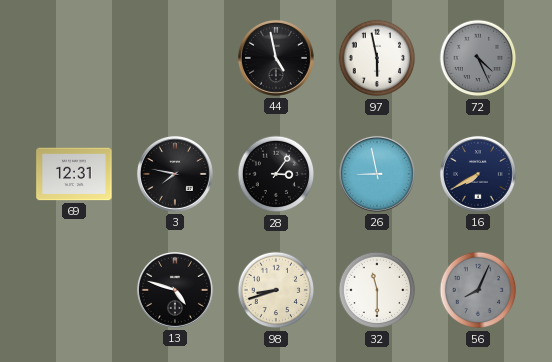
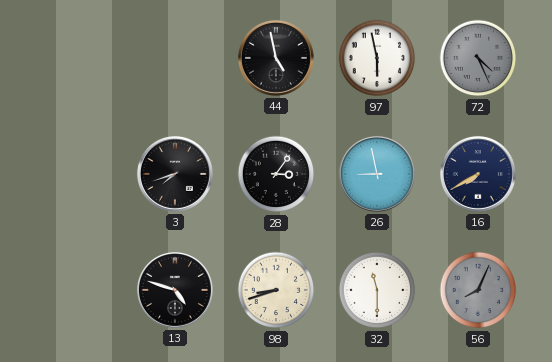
69: 12:31 -> none (74, 174)
3: 7:47 -> 7:42 (175, 174)
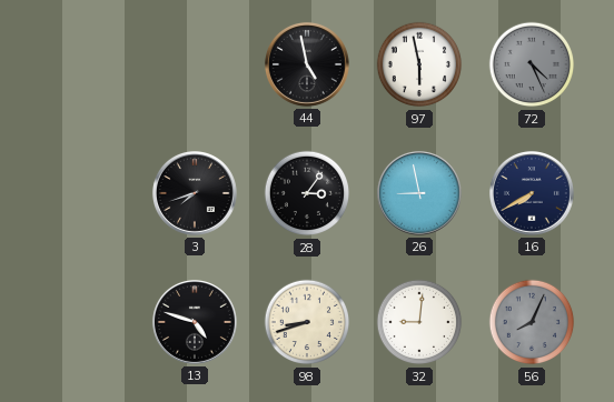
32: 11:30 -> 9:01 (419, 322)
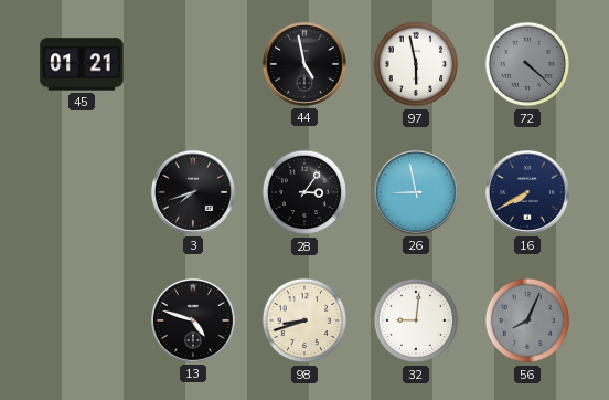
45: none -> 01:21 (82, 64)
72: 4:26 -> 4:22 (527, 64)
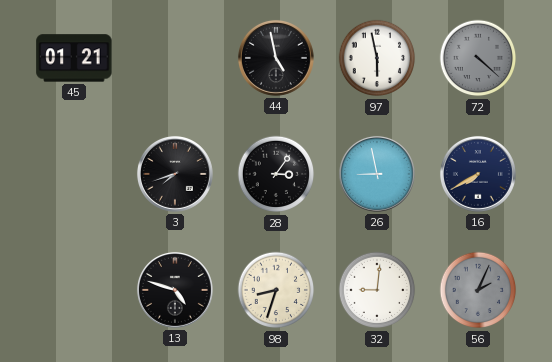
98: 8:42 -> 8:33 (276, 290)
56: 8:04 -> 2:04 (478, 290)
